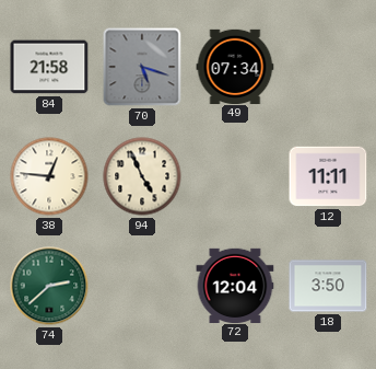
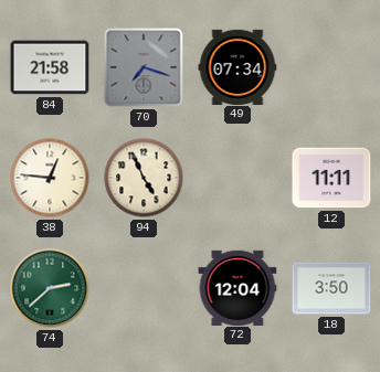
70: 5:18 -> 7:18 (144, 67)
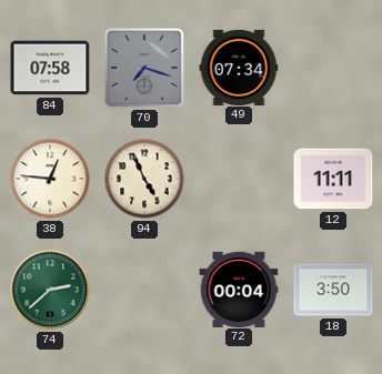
84: 21:58 -> 07:58 (50, 68)
72: 12:04 -> 00:04 (239, 289)
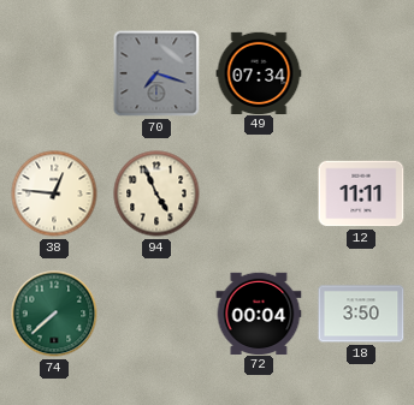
84: 07:58 -> none (50, 68)
74: 2:38 -> 7:38 (54, 314)
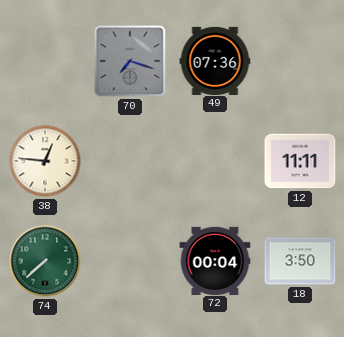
49: 07:34 -> 07:36 (215, 60)
94: 4:56 -> none (156, 193)
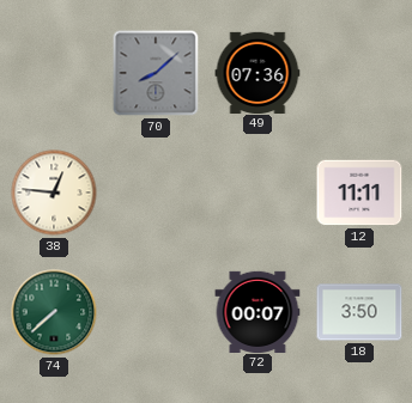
70: 7:18 -> 8:08 (156, 73)
72: 00:04 -> 00:07 (257, 311)
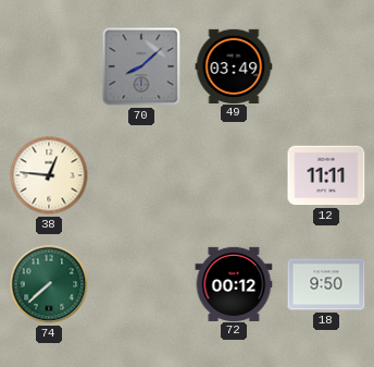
49: 07:36 -> 03:49 (234, 65)
72: 00:07 -> 00:12 (234, 283)
18: 3:50 -> 9:50 (326, 284)
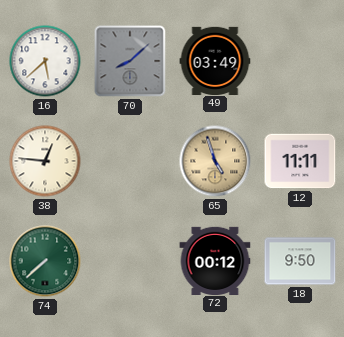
16: none -> 5:38 (45, 61)
65: none -> 4:57 (215, 161)
